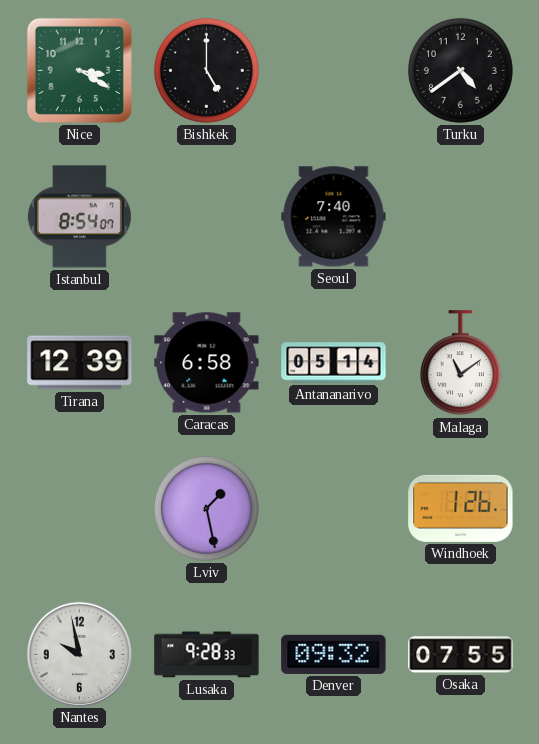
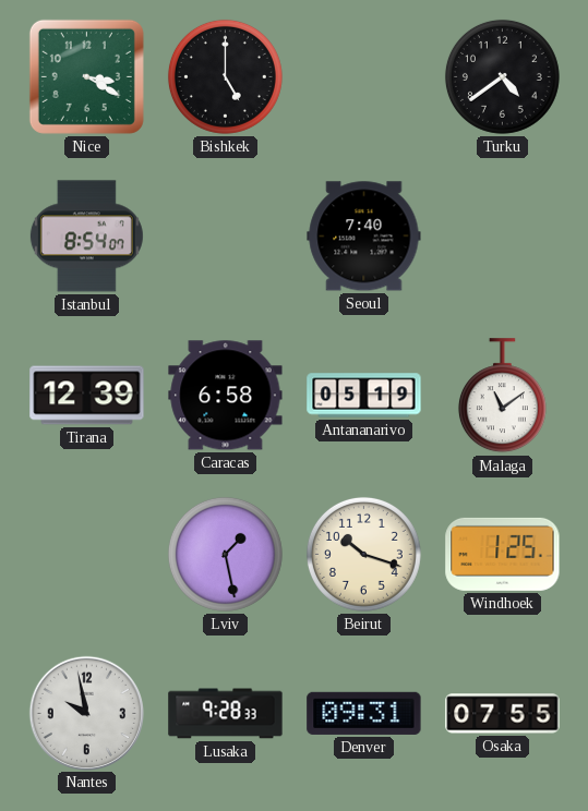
Antananarivo: 05:14 -> 05:19 (364, 396)
Beirut: none -> 10:18 (363, 554)
Windhoek: 1:26 -> 1:25 (503, 554)
Denver: 09:32 -> 09:31 (364, 713)
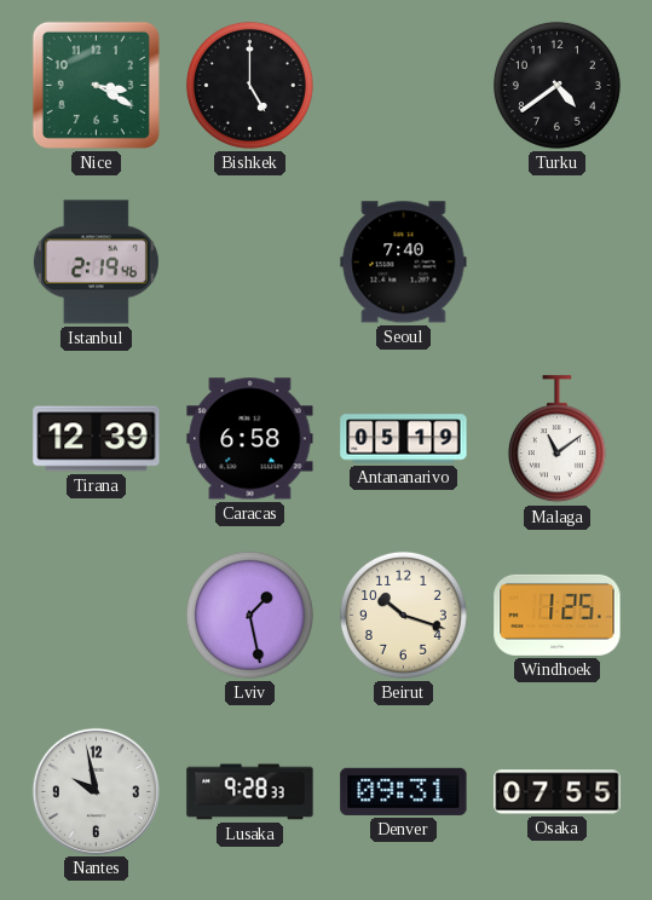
Istanbul: 8:54 -> 2:19 (96, 262)
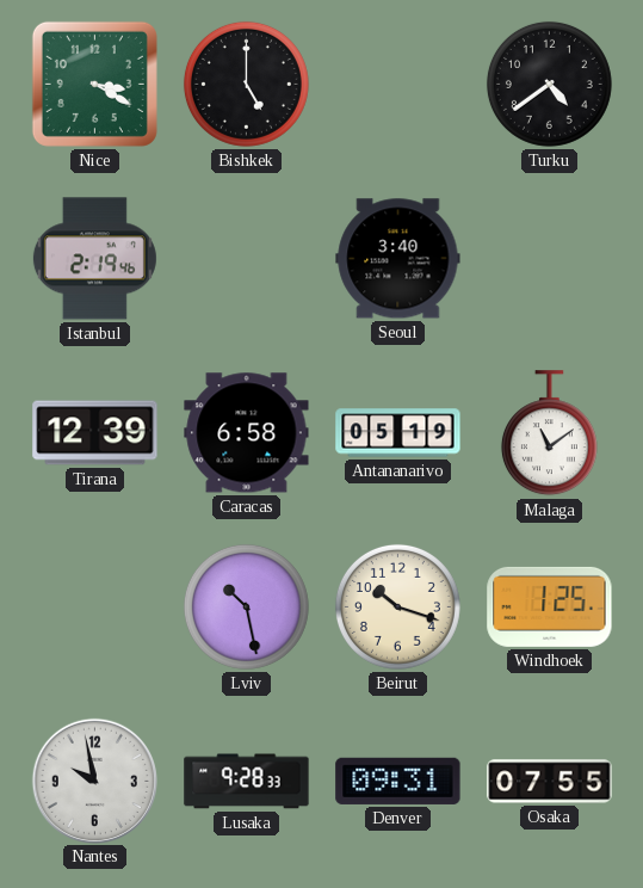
Seoul: 7:40 -> 3:40 (398, 259)
Lviv: 1:28 -> 10:28 (246, 606)
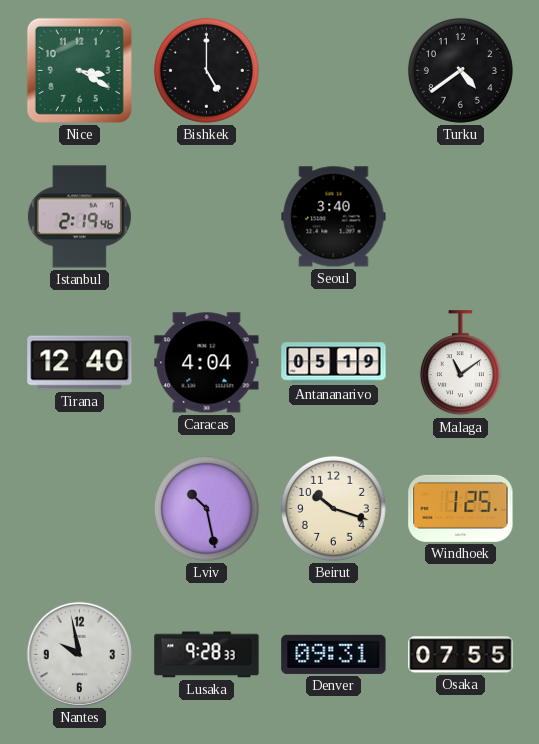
Tirana: 12:39 -> 12:40 (80, 363)
Caracas: 6:58 -> 4:04 (207, 363)
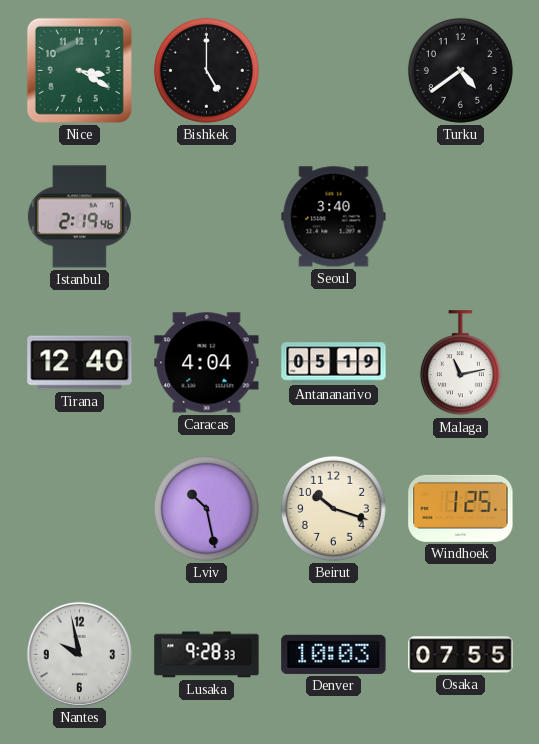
Malaga: 11:09 -> 11:13 (460, 363)
Denver: 09:31 -> 10:03 (334, 654)
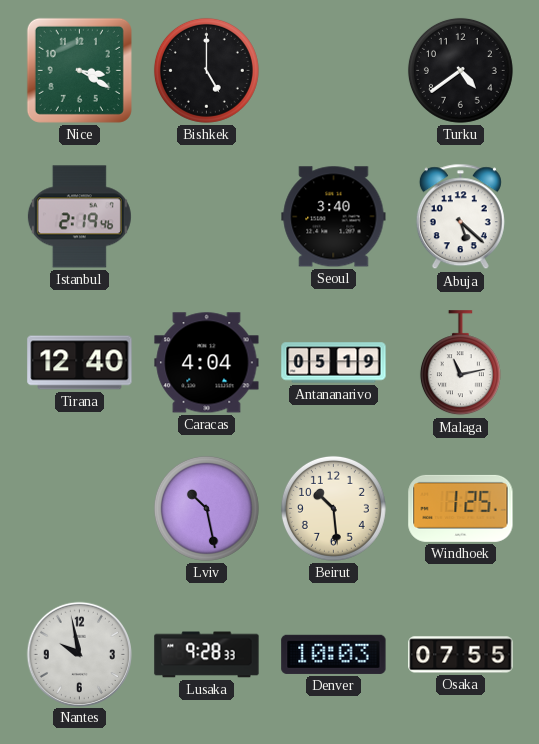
Abuja: none -> 5:22 (460, 217)
Beirut: 10:18 -> 10:29 (333, 508)
